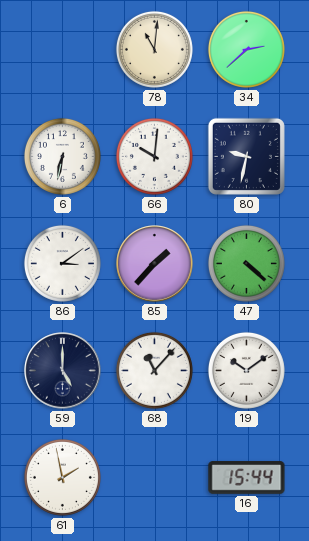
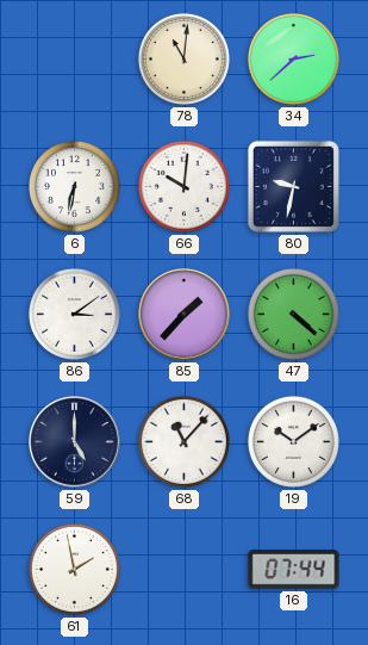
16: 15:44 -> 07:44 (294, 570)
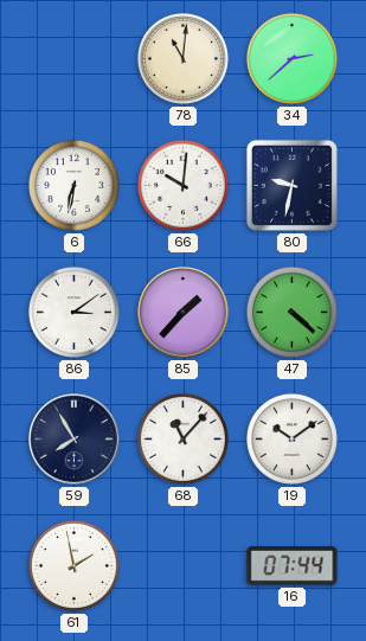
59: 5:00 -> 7:55 (75, 440)
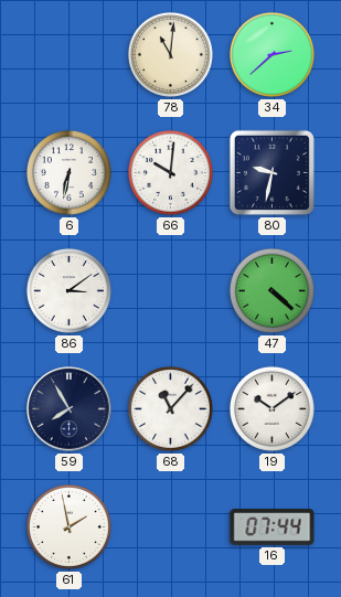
85: 1:37 -> none (184, 313)
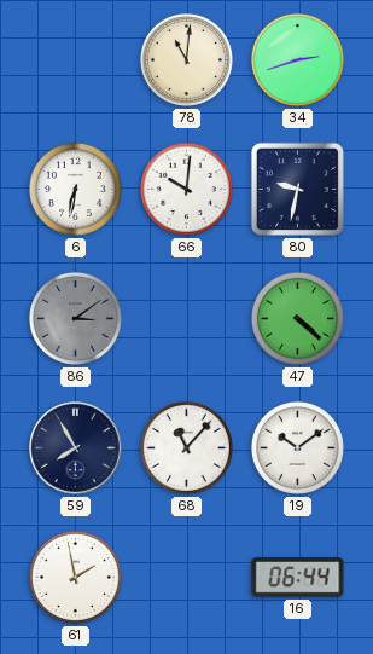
34: 2:38 -> 2:42 (297, 59)
86 dial: white -> grey (75, 318)
16: 07:44 -> 06:44 (298, 578)
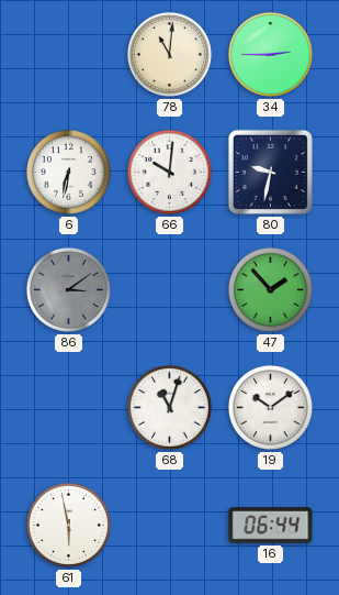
34: 2:42 -> 2:45 (270, 54)
47: 4:22 -> 1:53 (270, 289)
59: 7:55 -> none (76, 448)
68: 11:07 -> 11:03 (169, 407)
61: 1:58 -> 5:58 (68, 525)
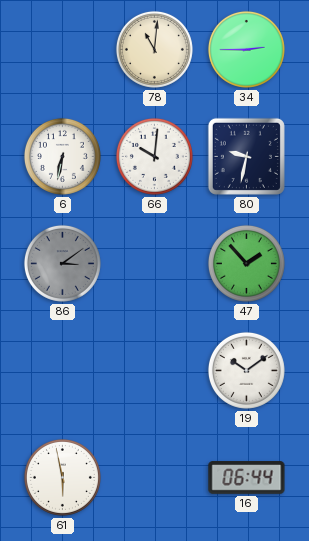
68: 11:03 -> none (169, 407)
